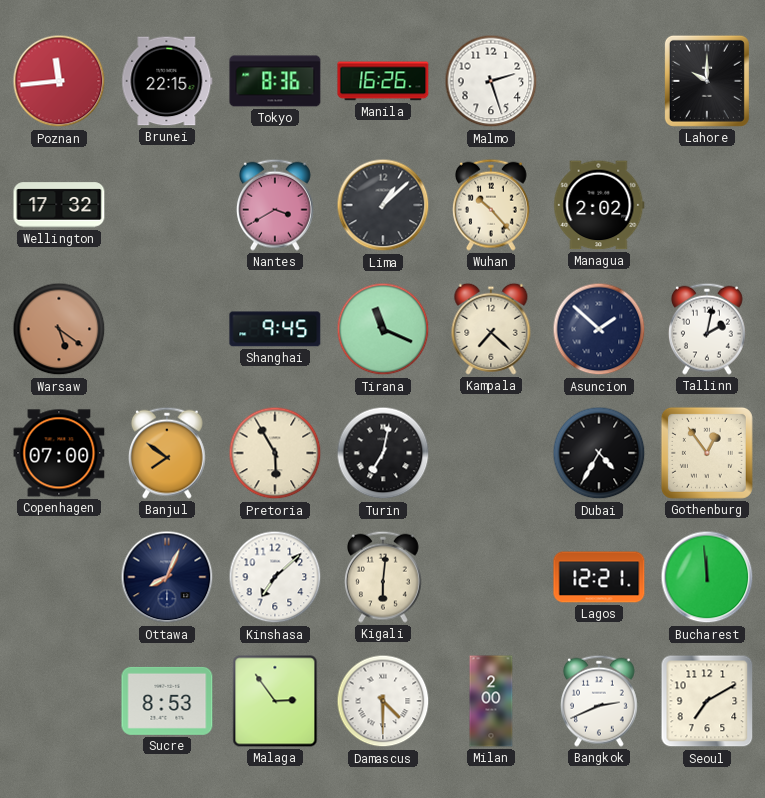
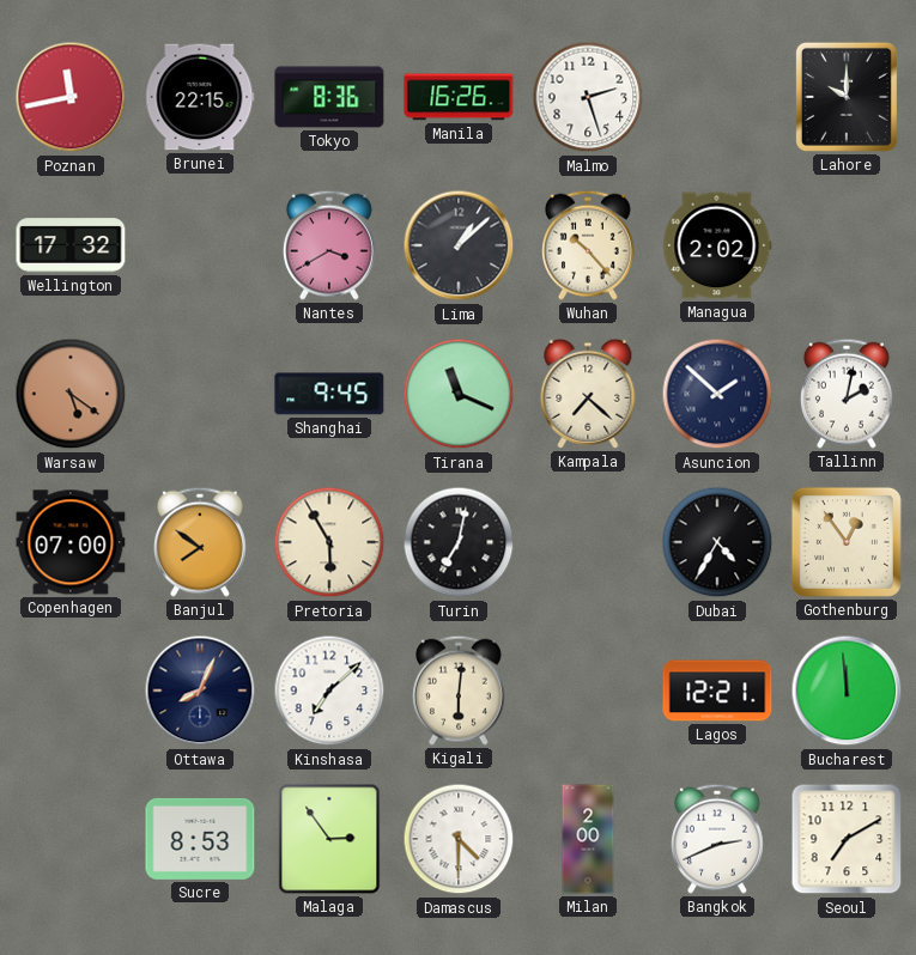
Poznan: 11:44 -> 11:43 (71, 97)
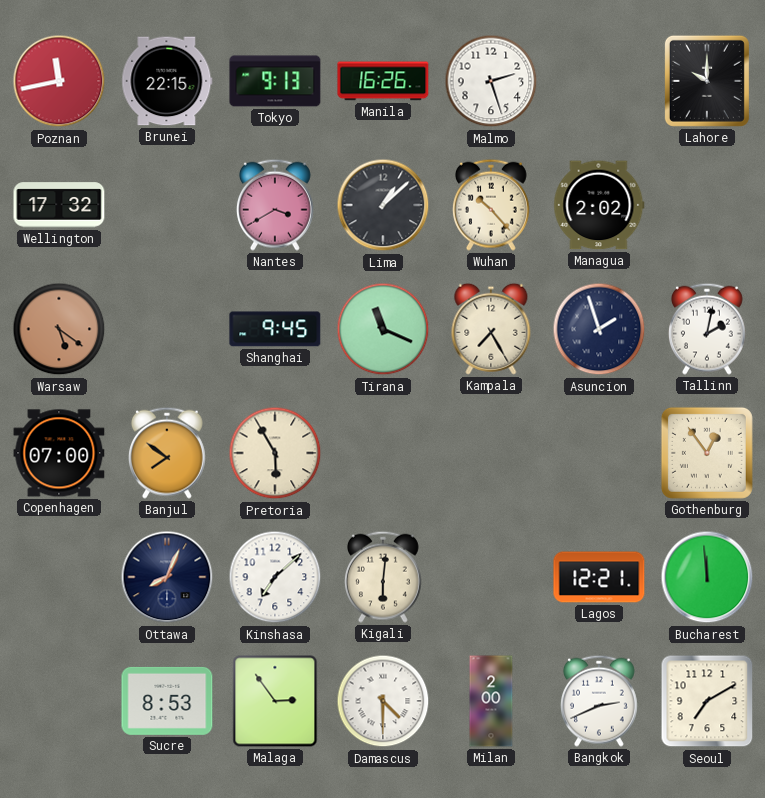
Tokyo: 8:36 -> 9:13 (275, 81)
Kampala: 7:22 -> 7:25 (491, 329)
Asuncion: 1:52 -> 1:57 (599, 329)
Turin: 7:02 -> none (459, 542)
Dubai: 4:35 -> none (717, 542)
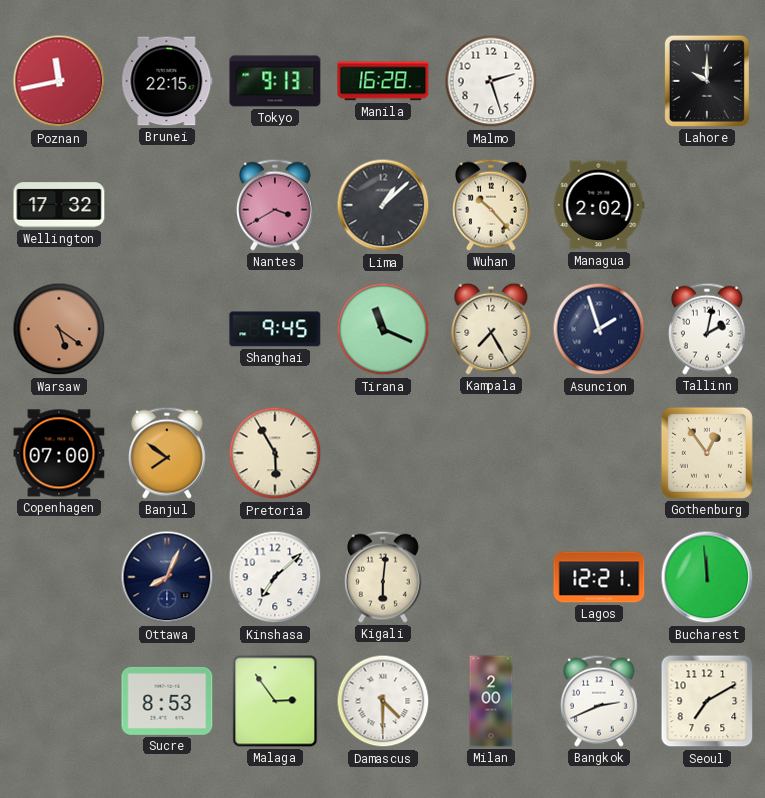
Manila: 16:26 -> 16:28 (383, 81)
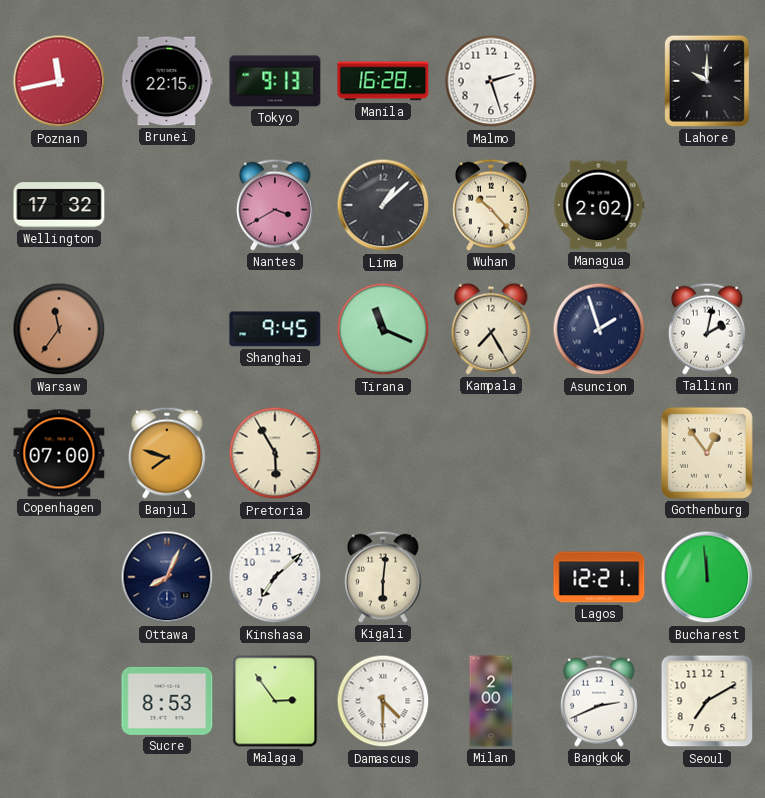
Warsaw: 5:21 -> 11:36 (59, 329)
Banjul: 7:51 -> 7:48 (167, 453)
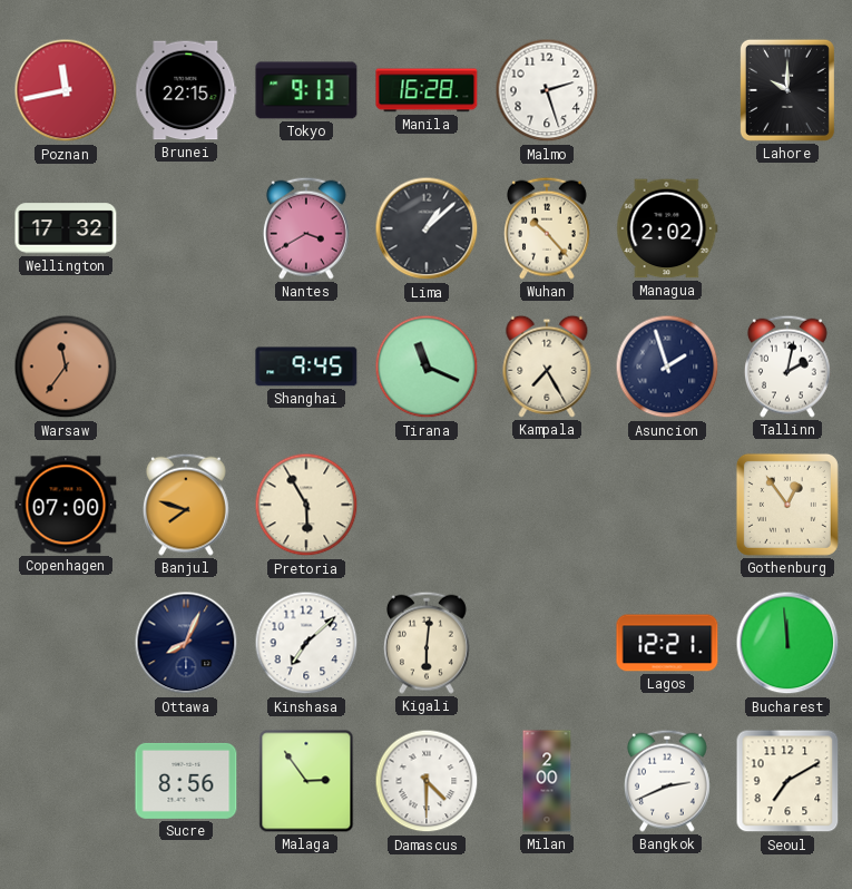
Sucre: 8:53 -> 8:56 (186, 781)
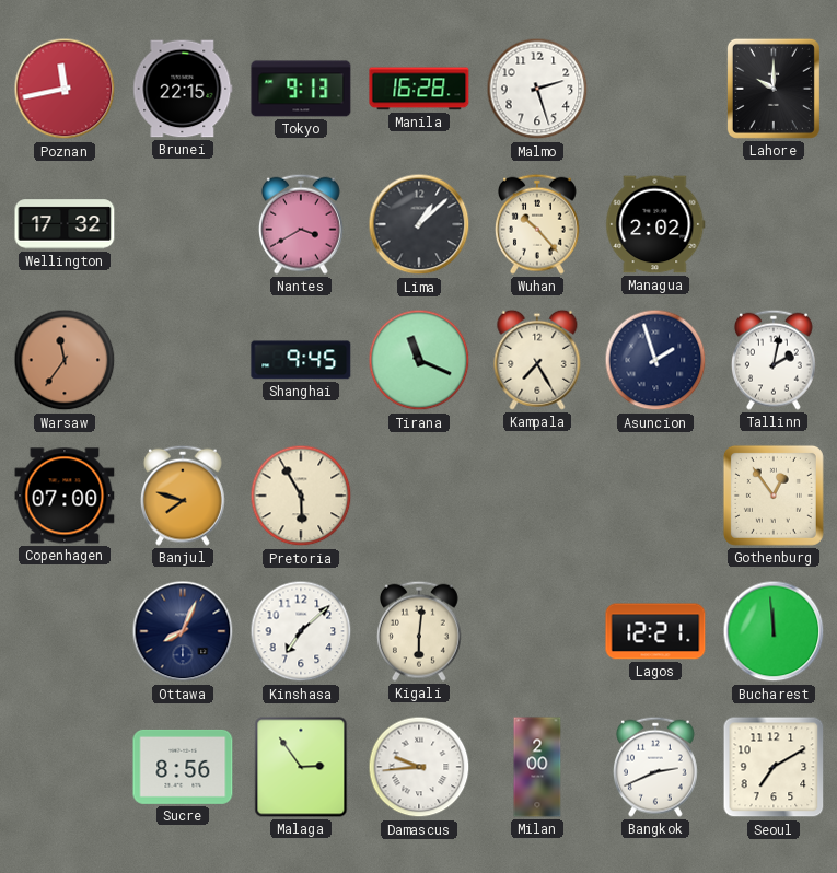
Damascus: 4:30 -> 9:44 (419, 767)
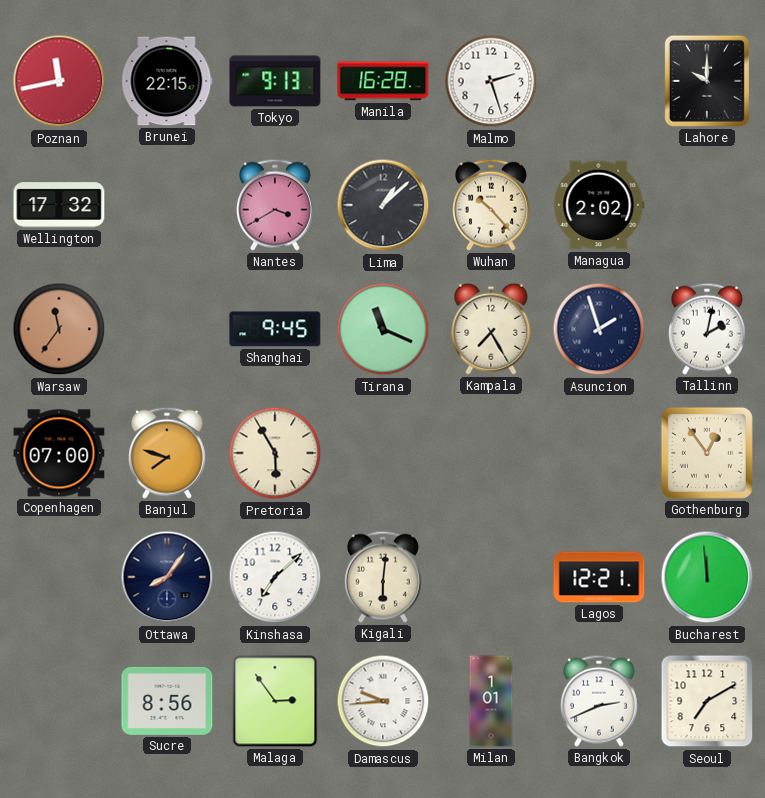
Ottawa: 8:04 -> 8:06 (167, 577)
Milan: 2:00 -> 1:01 (491, 701)
